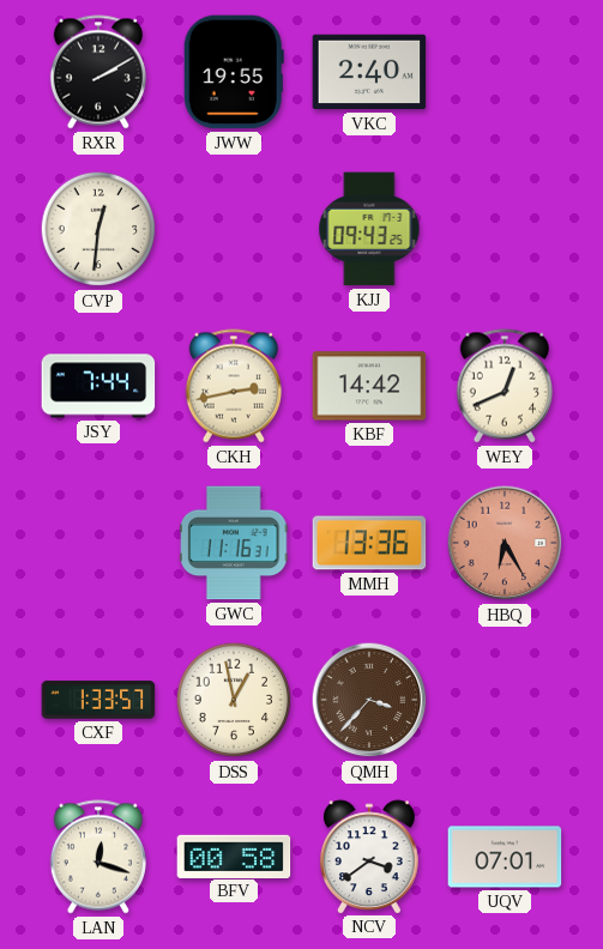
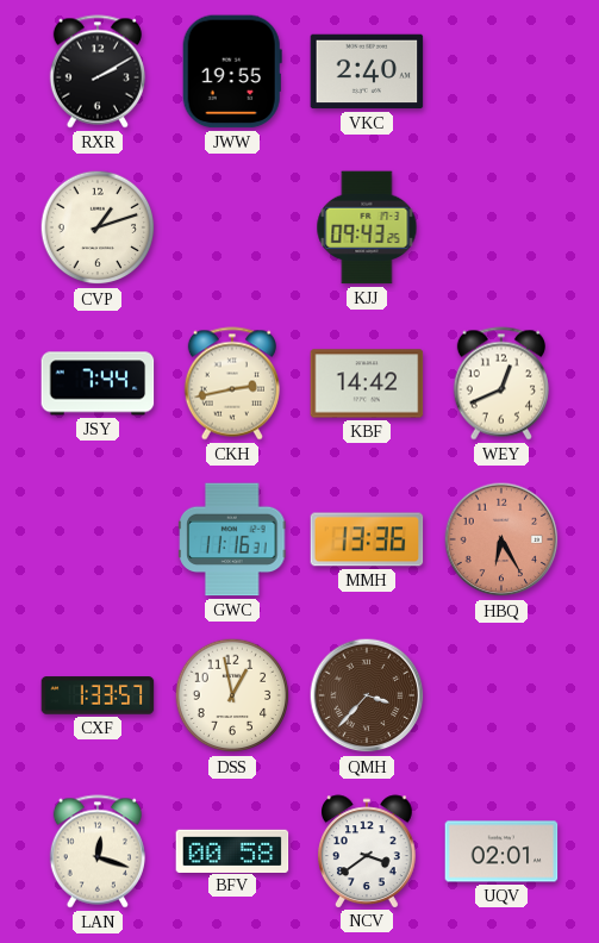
CVP: 12:31 -> 1:12 (98, 227)
UQV: 07:01 -> 02:01 (501, 851)
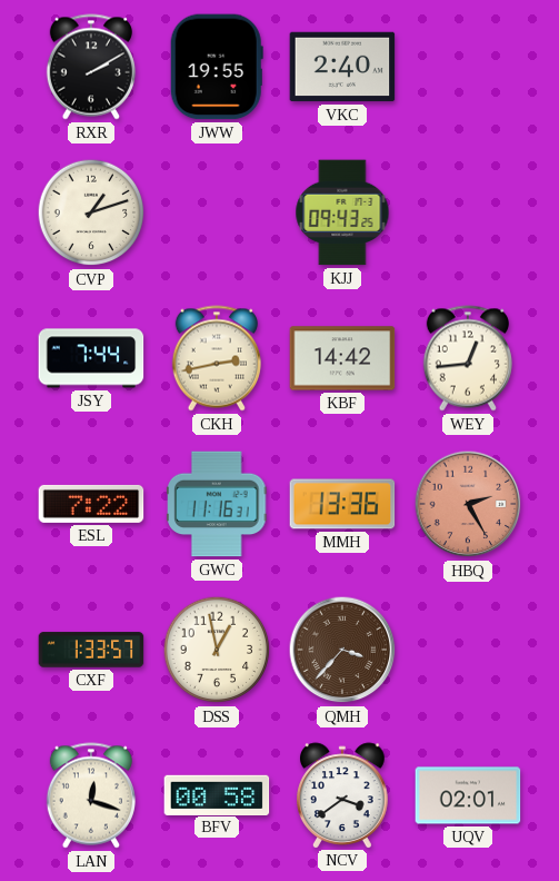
WEY: 12:41 -> 12:44 (468, 358)
ESL: none -> 7:22 (91, 504)
HBQ: 6:25 -> 2:25 (468, 504)
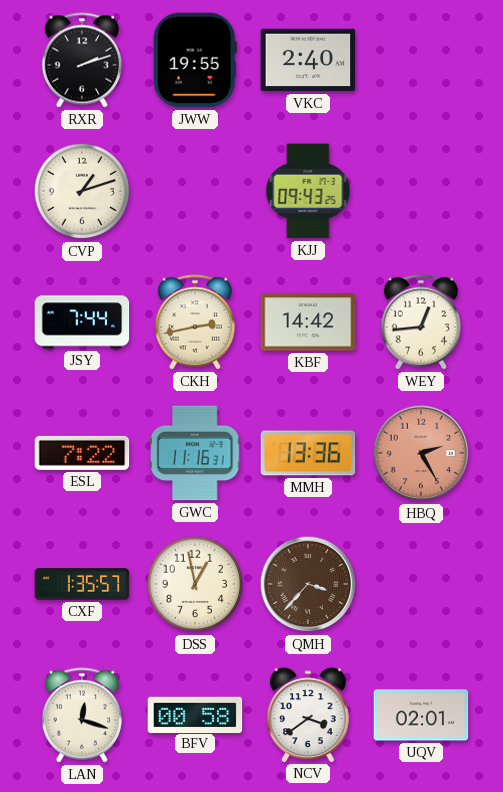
RXR: 2:10 -> 2:12 (82, 60)
CXF: 1:33 -> 1:35 (82, 584)
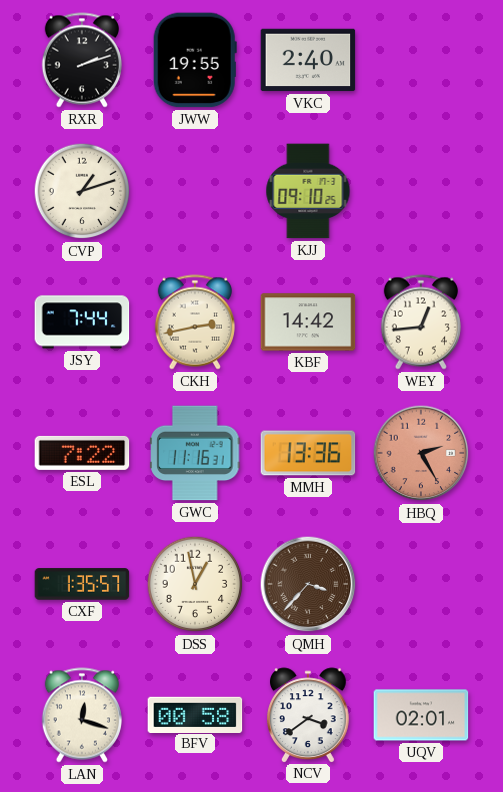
KJJ: 09:43 -> 09:10 (308, 191)
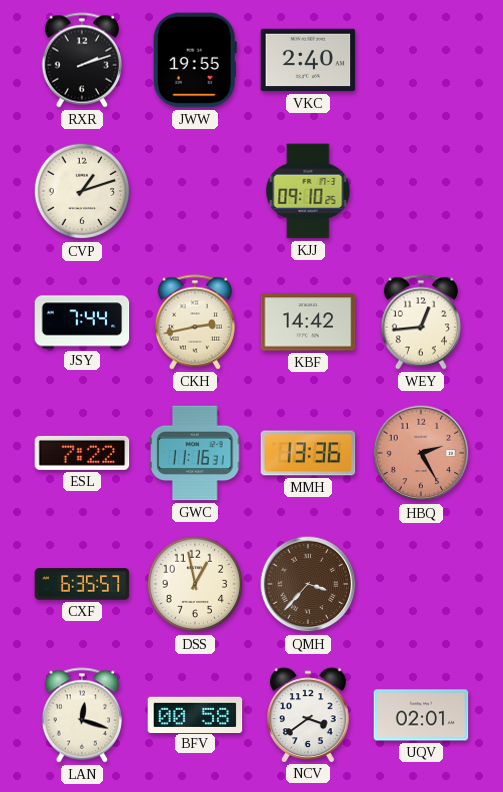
CXF: 1:35 -> 6:35 (82, 584)
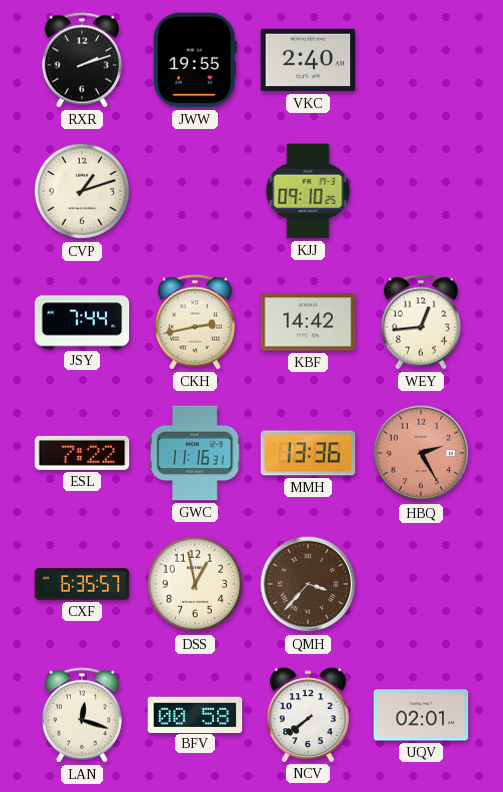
NCV: 3:39 -> 7:39 (309, 715)
